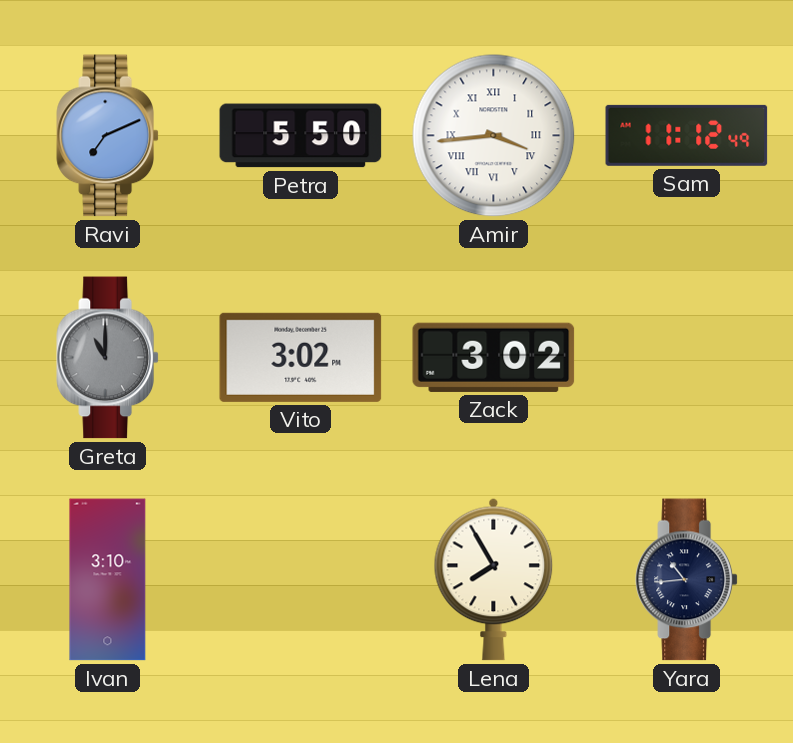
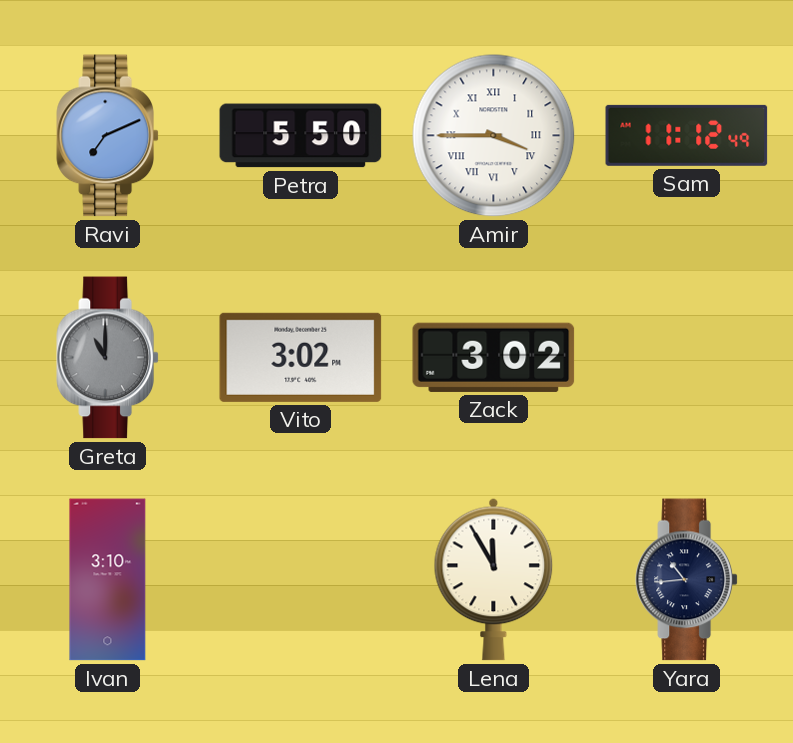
Amir: 3:44 -> 3:45 (494, 136)
Lena: 7:55 -> 11:55 (494, 579)
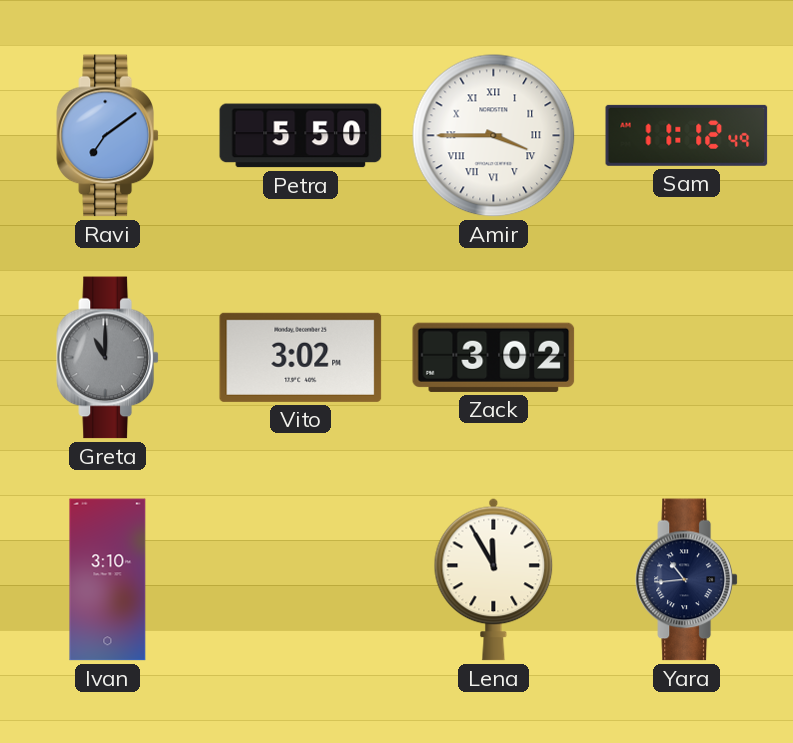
Ravi: 7:11 -> 7:09 (107, 136)
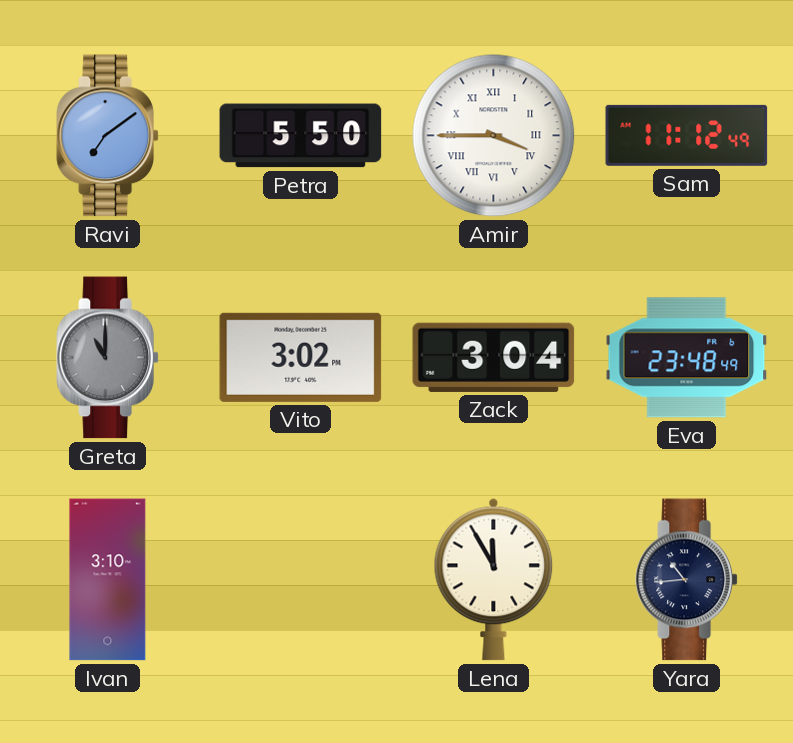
Zack: 3:02 -> 3:04 (494, 357)
Eva: none -> 23:48 (687, 358)
